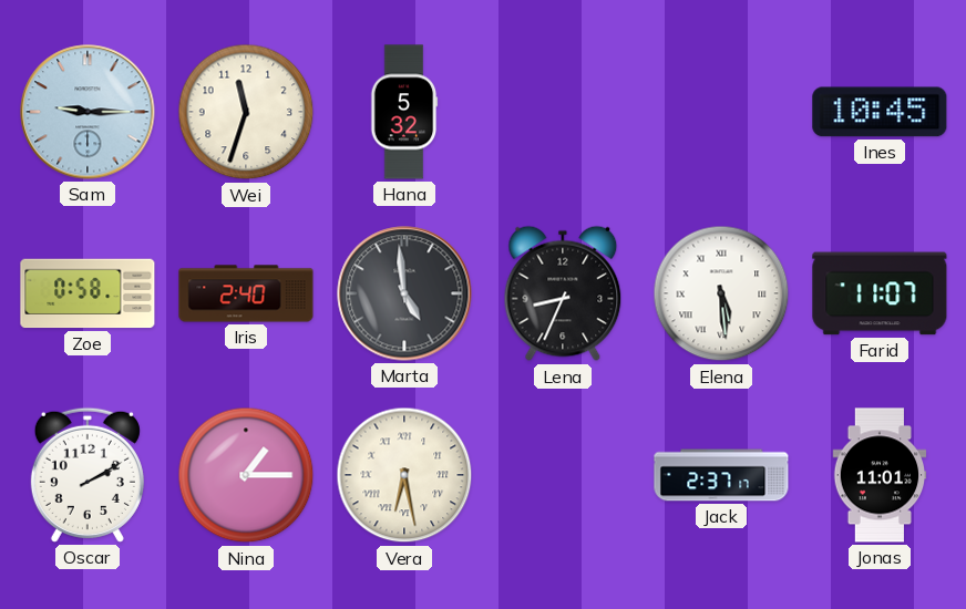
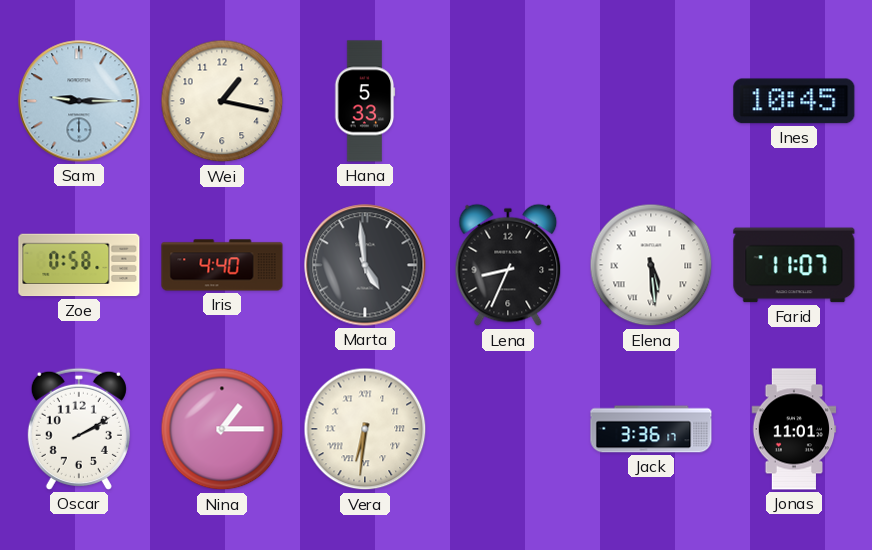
Wei: 11:33 -> 1:17 (222, 101)
Hana: 5:32 -> 5:33 (365, 101)
Iris: 2:40 -> 4:40 (222, 265)
Vera: 6:28 -> 6:31 (365, 429)
Jack: 2:37 -> 3:36 (651, 429)
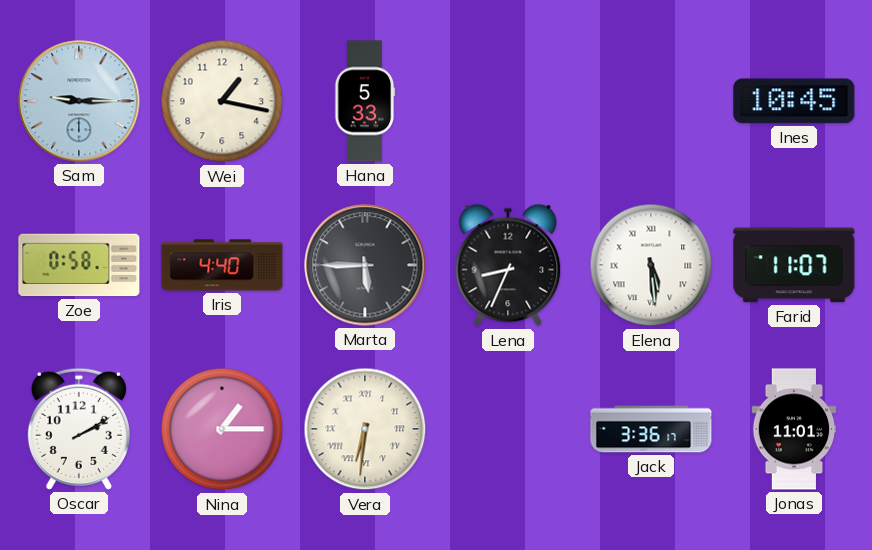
Marta: 4:59 -> 5:45 (365, 265)
